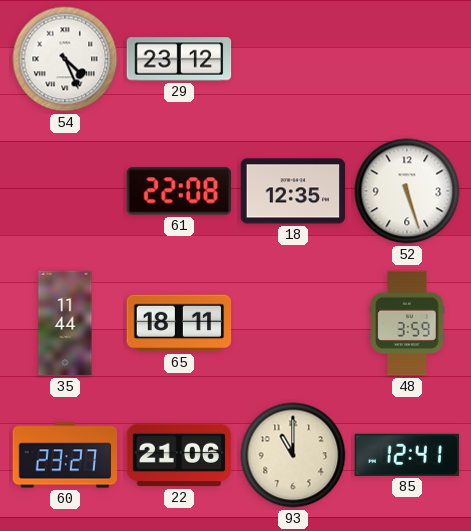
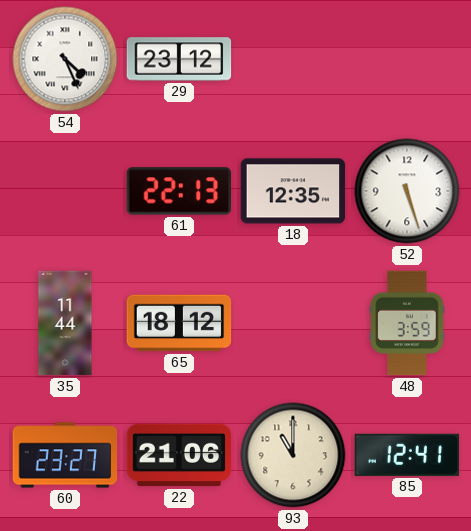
61: 22:08 -> 22:13 (179, 191)
65: 18:11 -> 18:12 (179, 323)
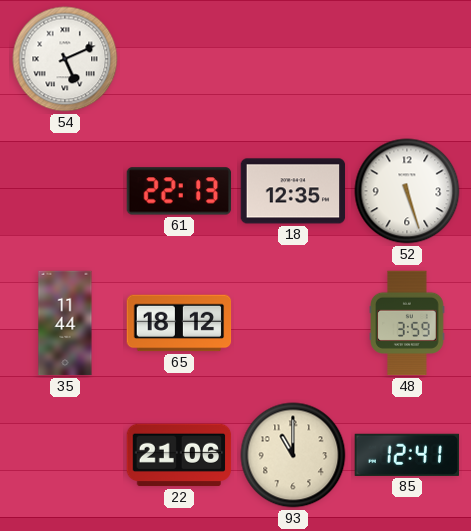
54: 4:26 -> 5:11 (65, 59)
29: 23:12 -> none (179, 59)
60: 23:27 -> none (65, 455)
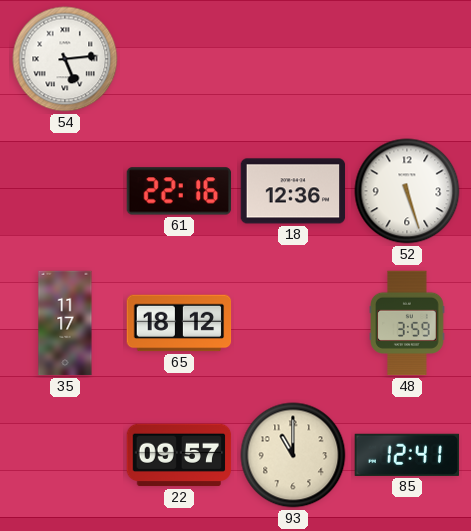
54: 5:11 -> 5:14 (65, 59)
61: 22:13 -> 22:16 (179, 191)
18: 12:35 -> 12:36 (293, 191)
35: 11:44 -> 11:17 (65, 323)
22: 21:06 -> 09:57 (179, 455)
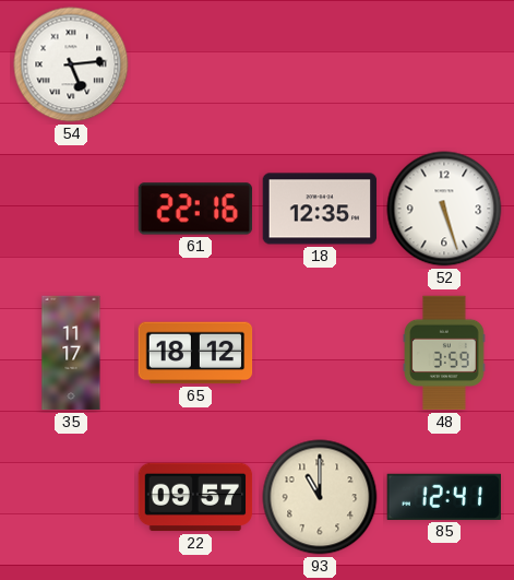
18: 12:36 -> 12:35 (320, 209)
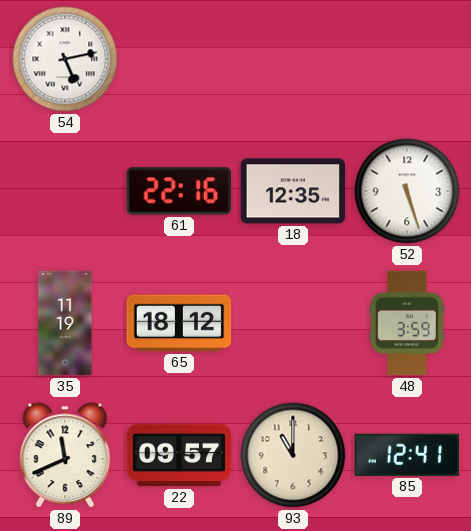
54: 5:14 -> 5:13 (65, 59)
35: 11:17 -> 11:19 (65, 323)
89: none -> 11:41 (65, 455)
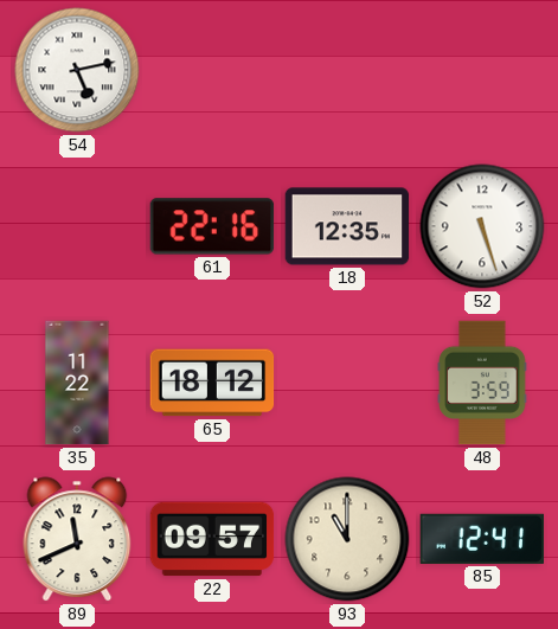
35: 11:19 -> 11:22 (77, 383)
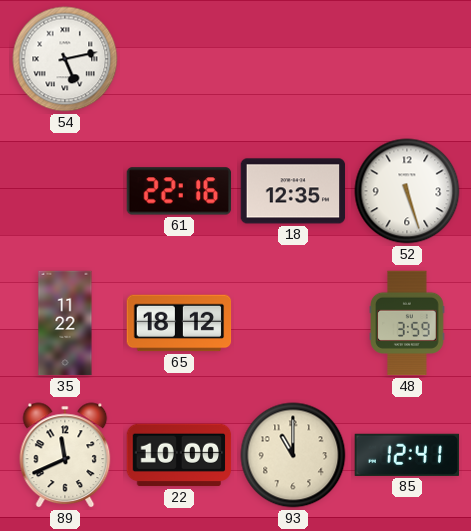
22: 09:57 -> 10:00 (179, 455)
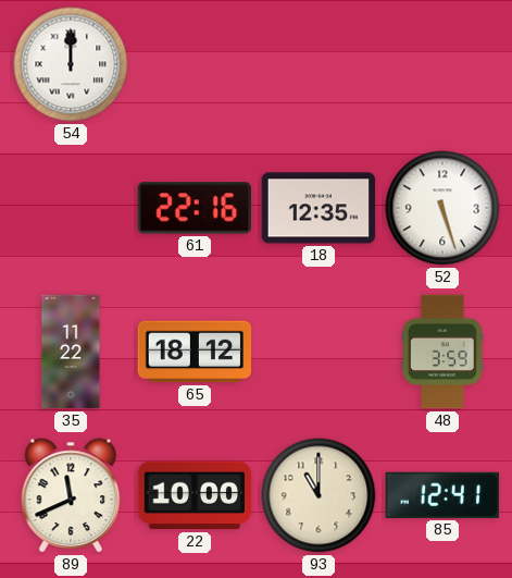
54: 5:13 -> 12:00 (71, 64)
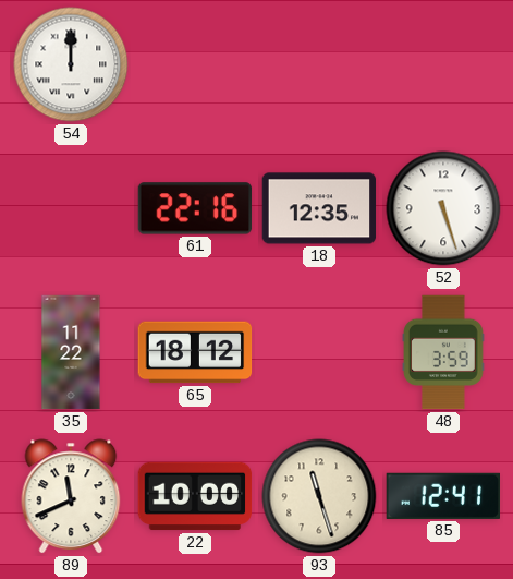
93: 11:00 -> 11:27 (319, 496)
